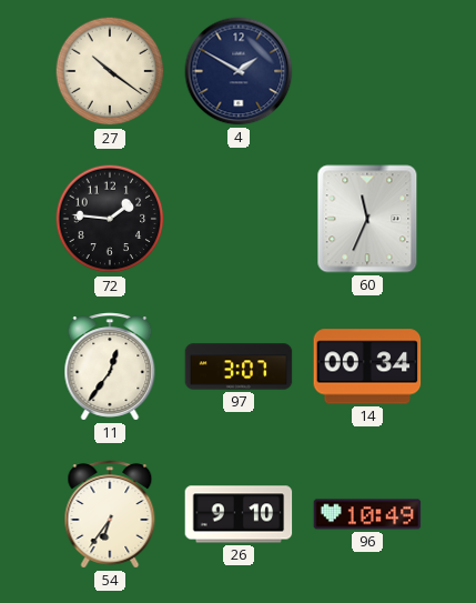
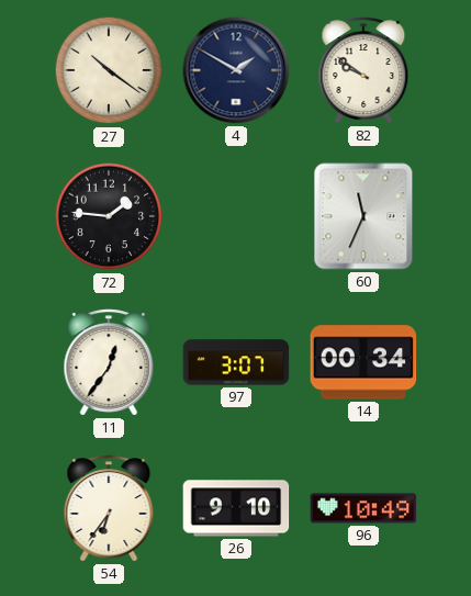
82: none -> 9:51 (363, 70)
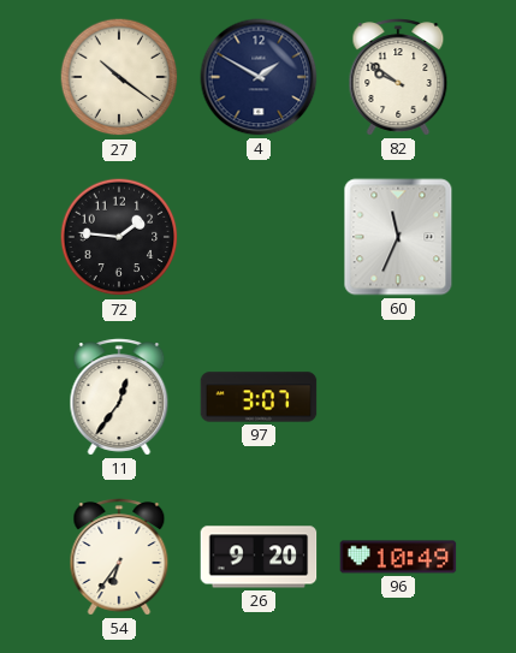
14: 00:34 -> none (363, 362)
26: 9:10 -> 9:20 (259, 557)
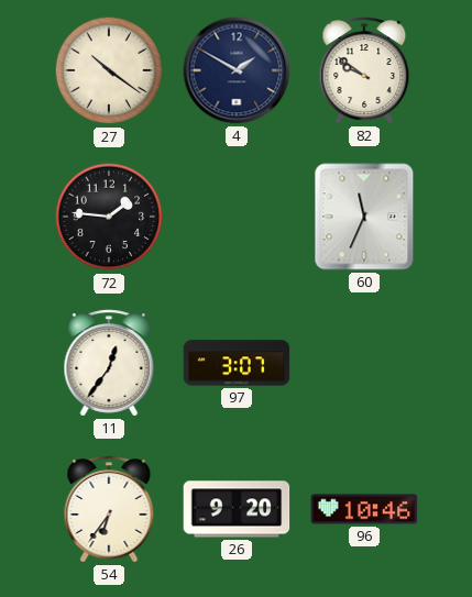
96: 10:49 -> 10:46 (364, 509)
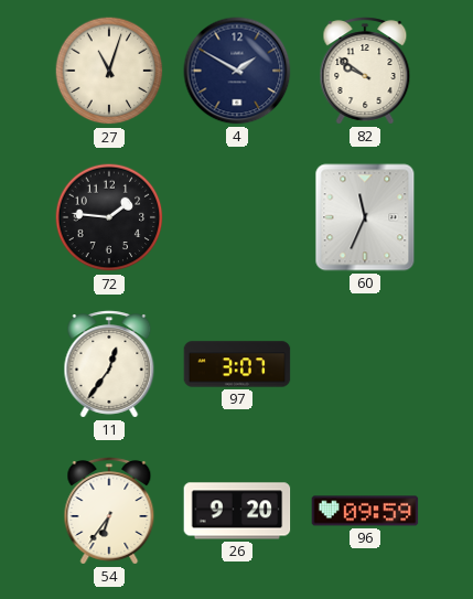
27: 10:21 -> 11:03 (109, 71)
96: 10:46 -> 09:59 (365, 511)
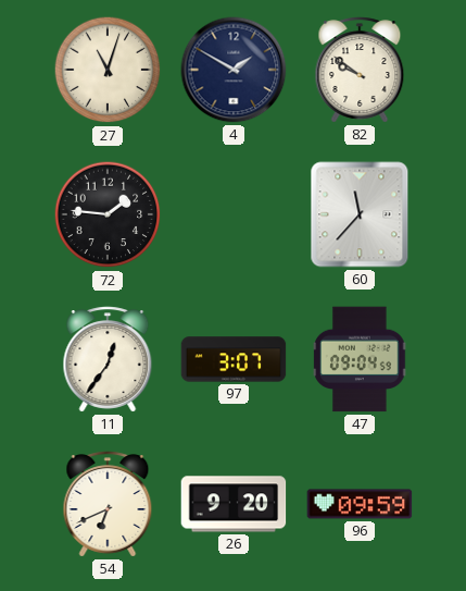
60: 11:34 -> 11:37 (360, 214)
47: none -> 09:04 (360, 359)
54: 6:36 -> 6:41 (108, 504)
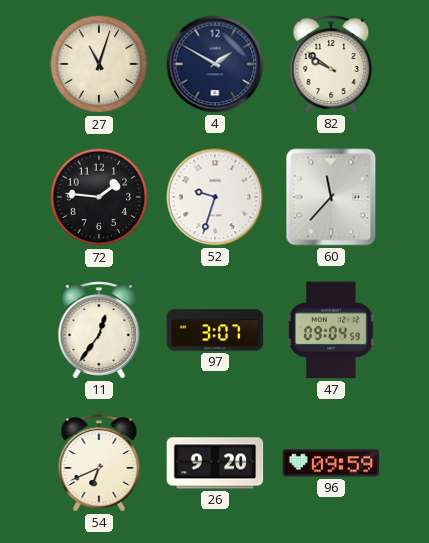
52: none -> 9:33 (215, 197)
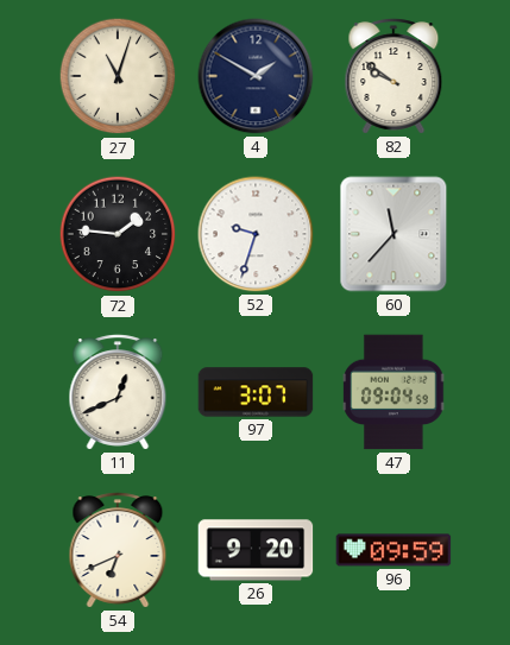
11: 12:36 -> 12:41 (118, 392)
